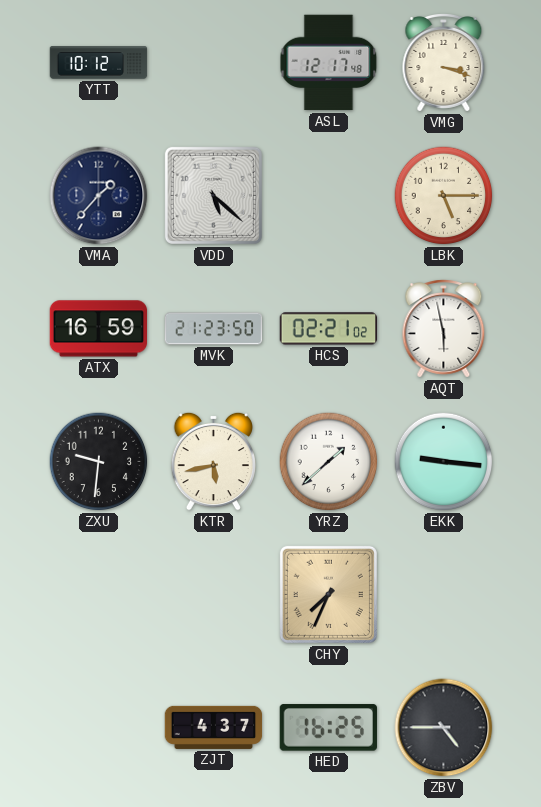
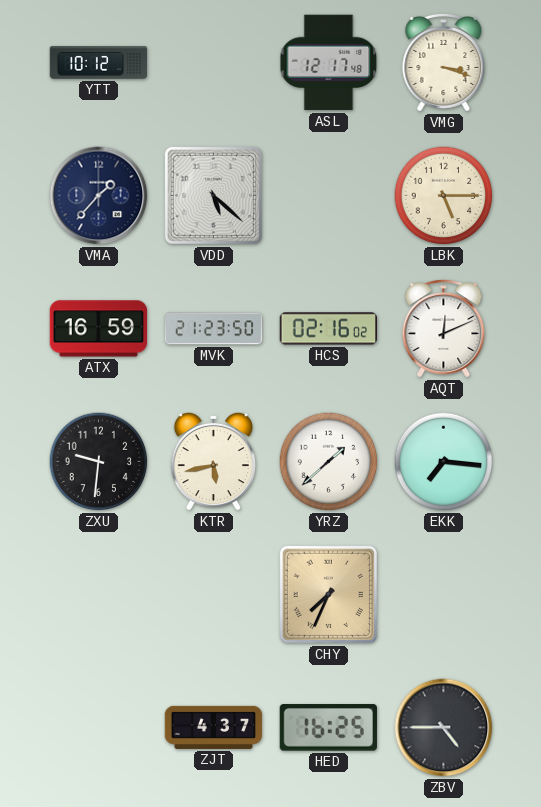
HCS: 02:21 -> 02:16 (329, 329)
AQT: 5:58 -> 12:11 (444, 329)
EKK: 9:16 -> 7:16 (444, 462)
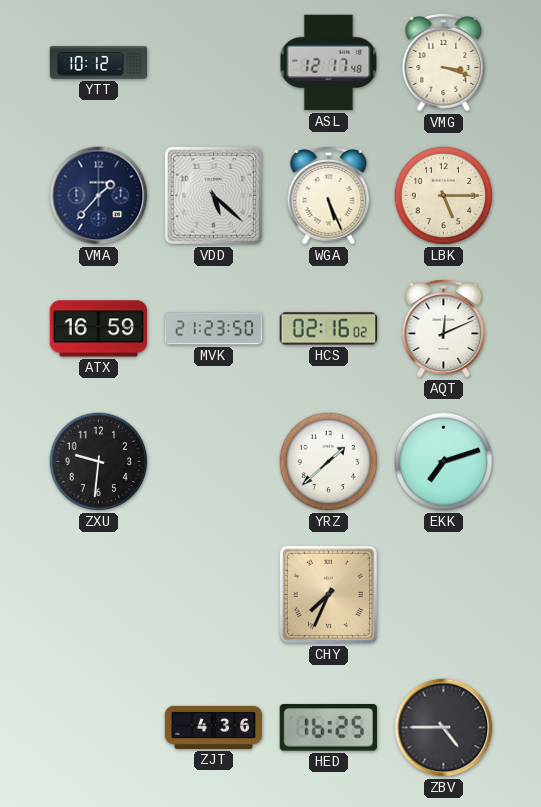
WGA: none -> 5:26 (329, 196)
KTR: 5:43 -> none (213, 461)
EKK: 7:16 -> 7:12 (444, 462)
ZJT: 4:37 -> 4:36 (214, 727)
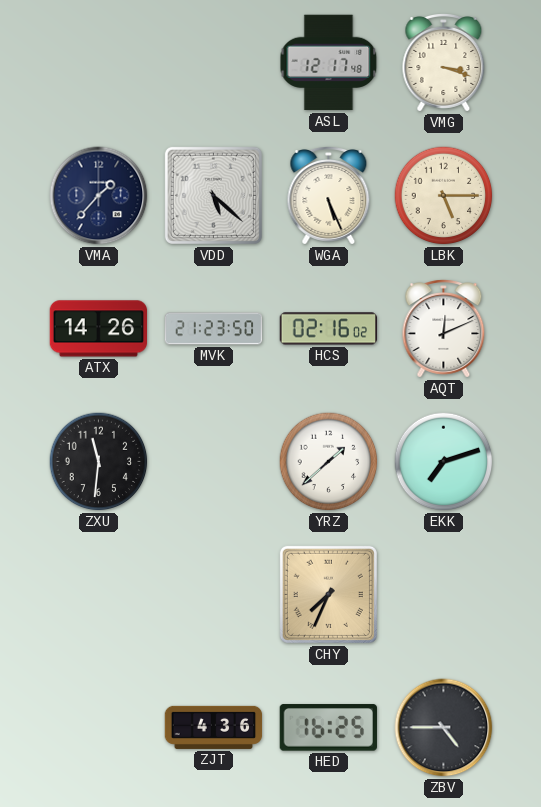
YTT: 10:12 -> none (99, 63)
ATX: 16:59 -> 14:26 (99, 329)
ZXU: 9:31 -> 11:31 (99, 462)
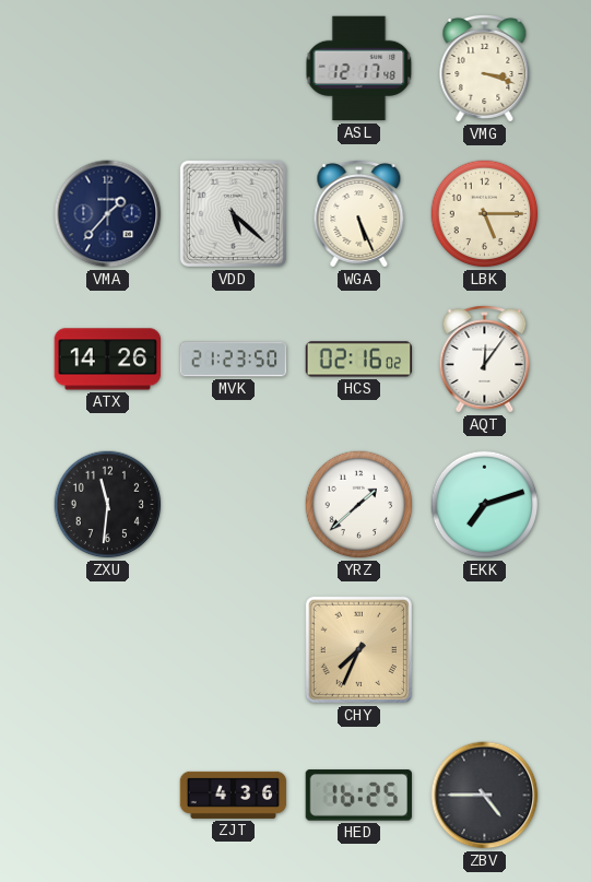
AQT: 12:11 -> 12:06 (485, 360)
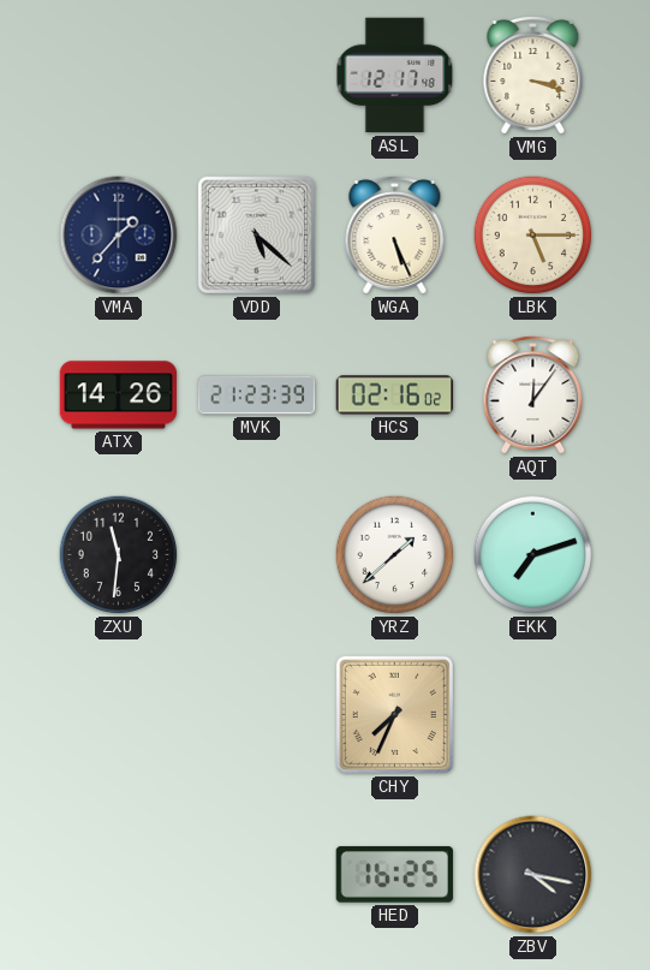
MVK: 21:23:50 -> 21:23:39 (257, 395)
ZJT: 4:36 -> none (234, 795)
ZBV: 4:45 -> 4:17 (533, 875)
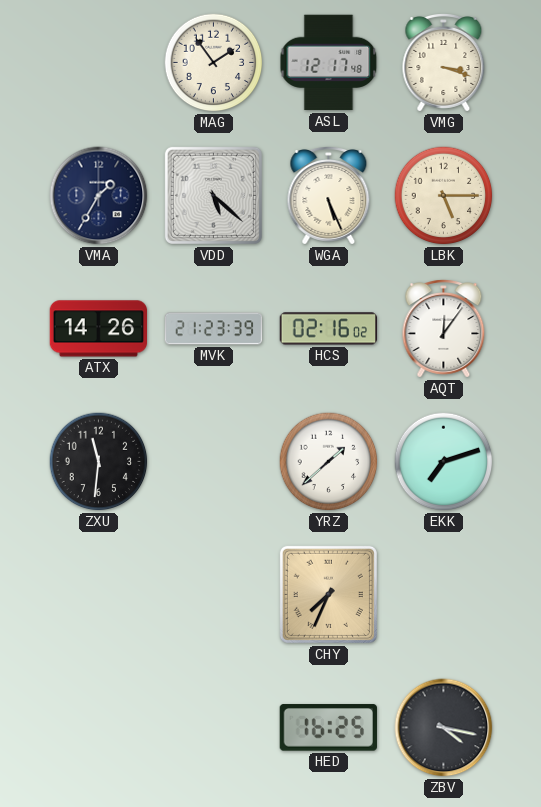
MAG: none -> 1:54 (214, 63)
VMA: 1:37 -> 1:35 (99, 196)
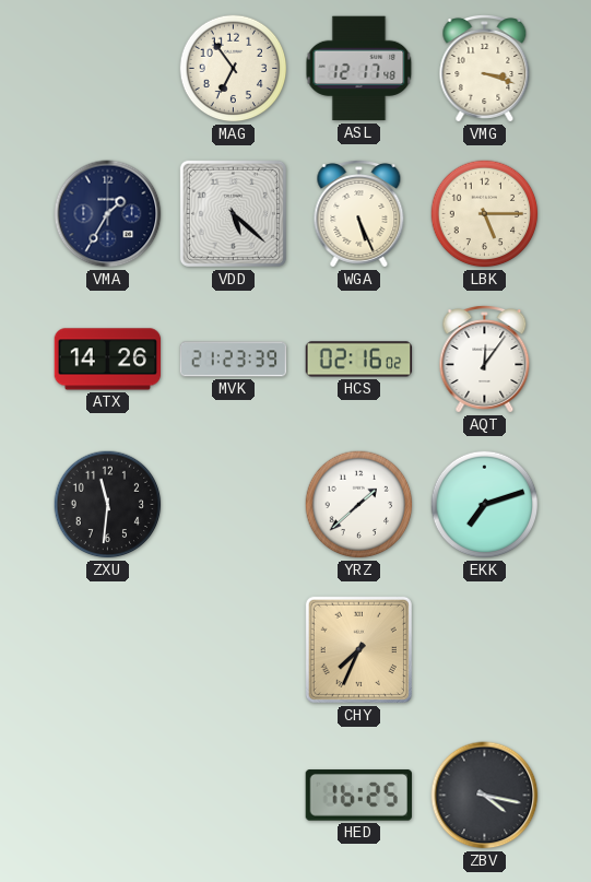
MAG: 1:54 -> 6:54 (234, 69)
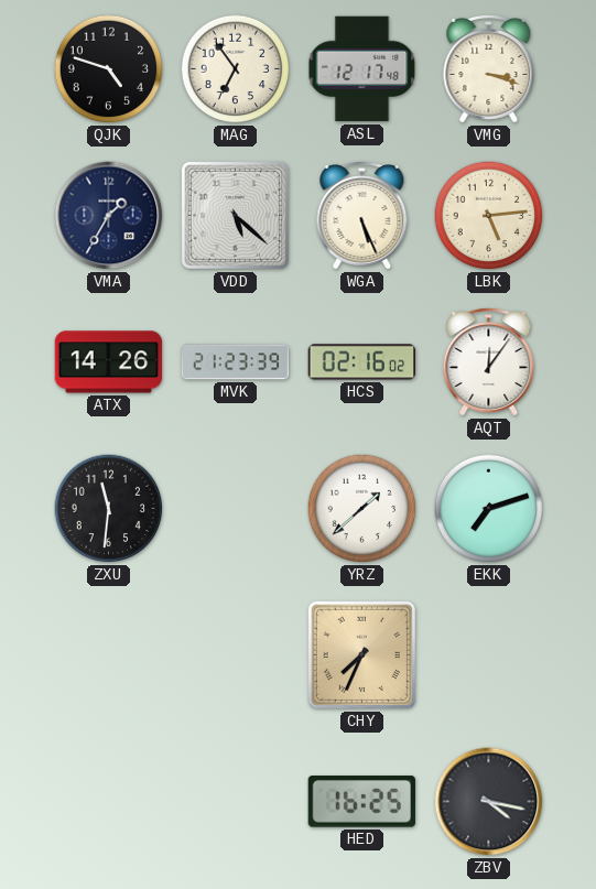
QJK: none -> 4:48 (109, 69)
LBK: 5:15 -> 5:14 (489, 216)
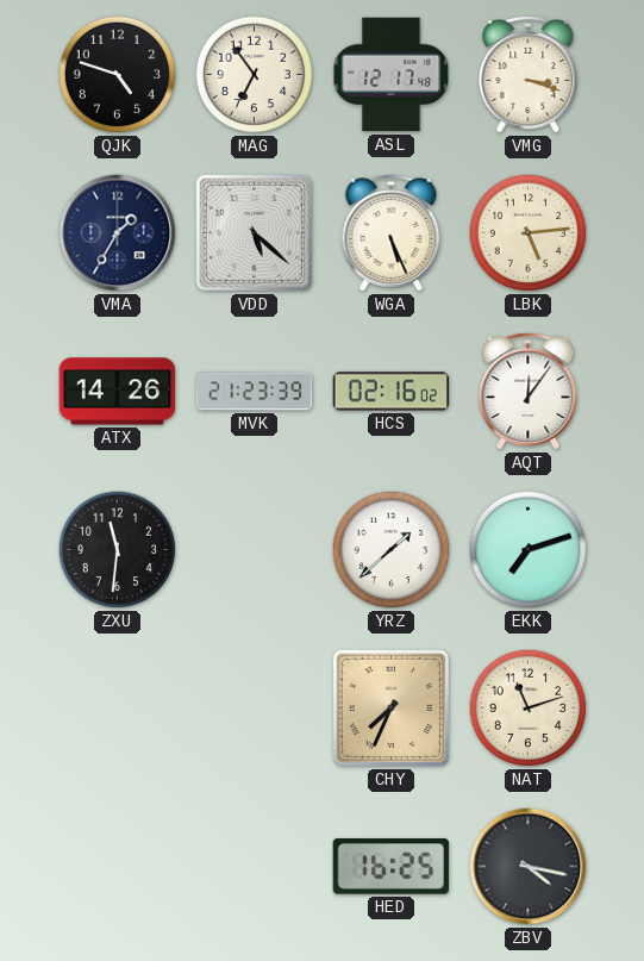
NAT: none -> 11:12 (529, 709)
